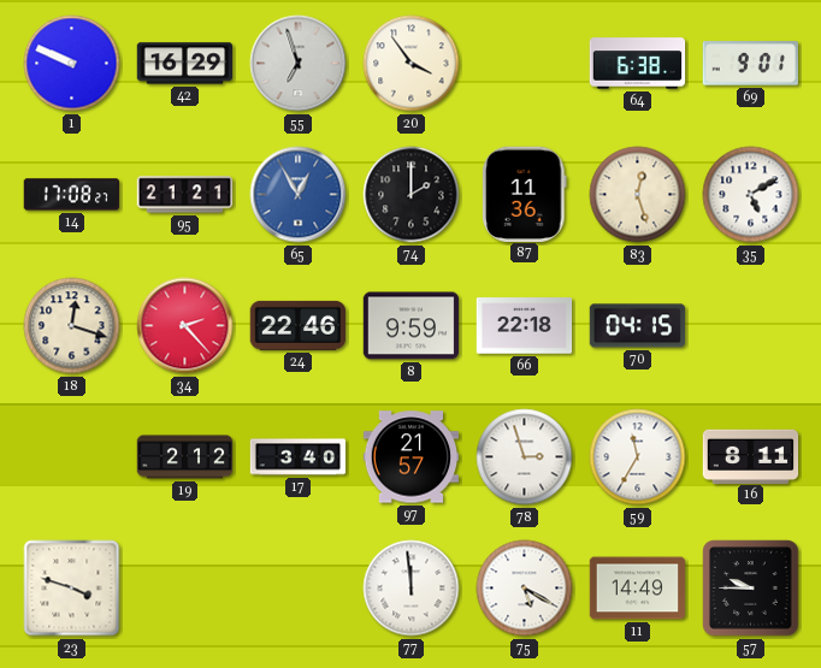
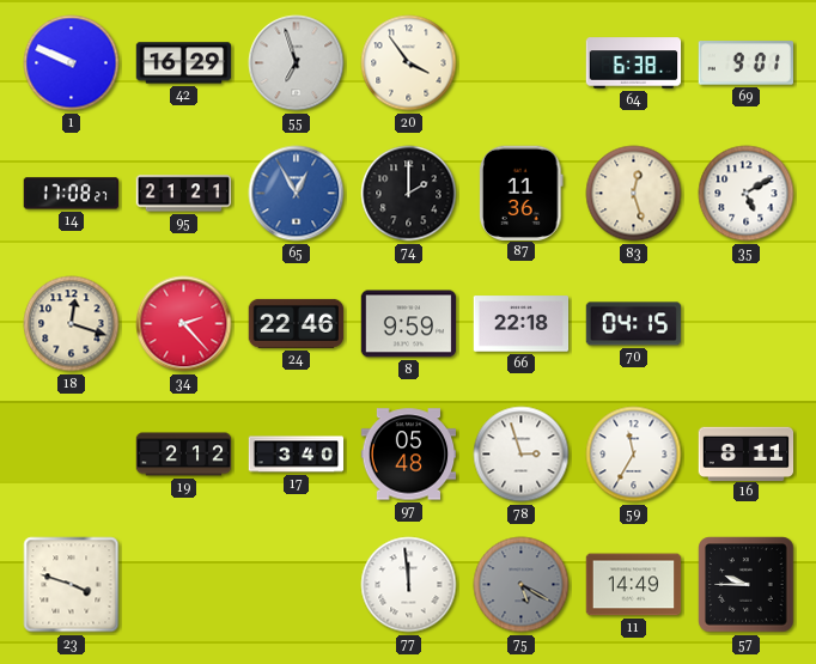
97: 21:57 -> 05:48 (409, 455)
75 dial: white -> grey (522, 585)
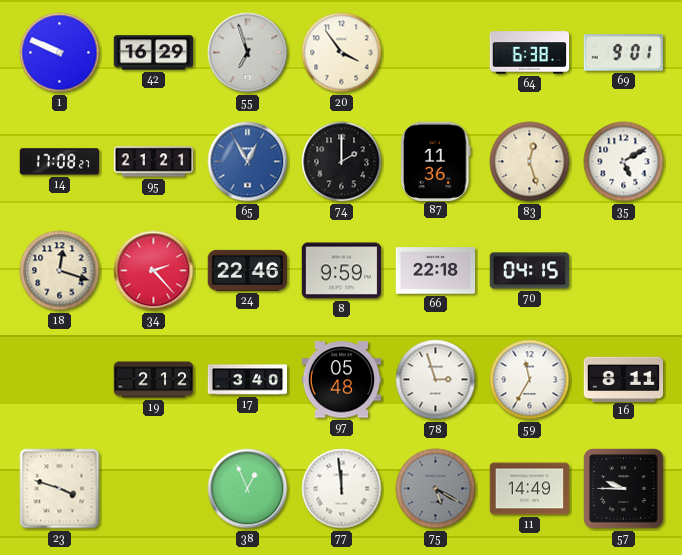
38: none -> 12:56 (248, 489)
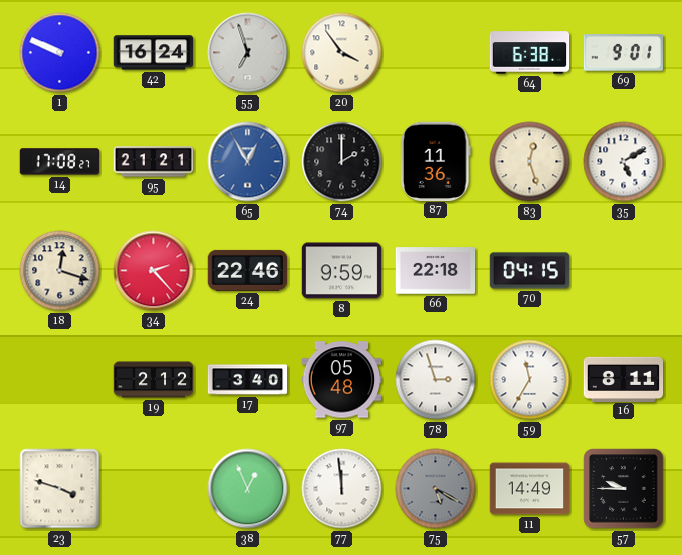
42: 16:29 -> 16:24 (154, 53)
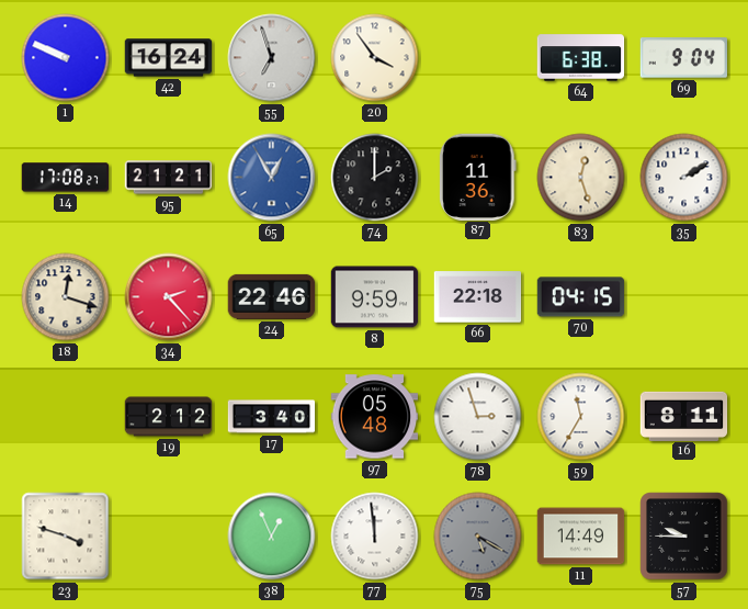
69: 9:01 -> 9:04 (683, 58)
35: 5:10 -> 2:10 (684, 178)
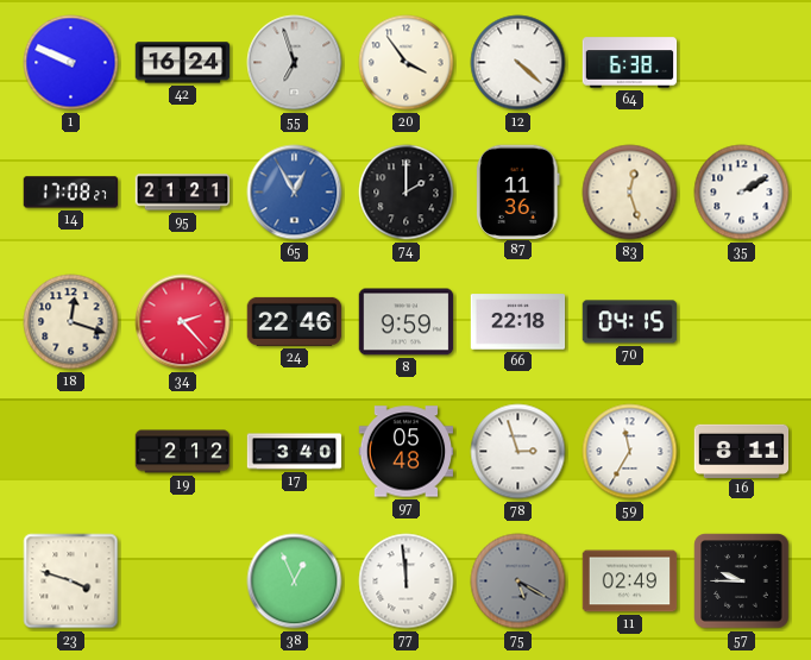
12: none -> 4:22 (518, 63)
69: 9:04 -> none (683, 58)
11: 14:49 -> 02:49 (630, 582)
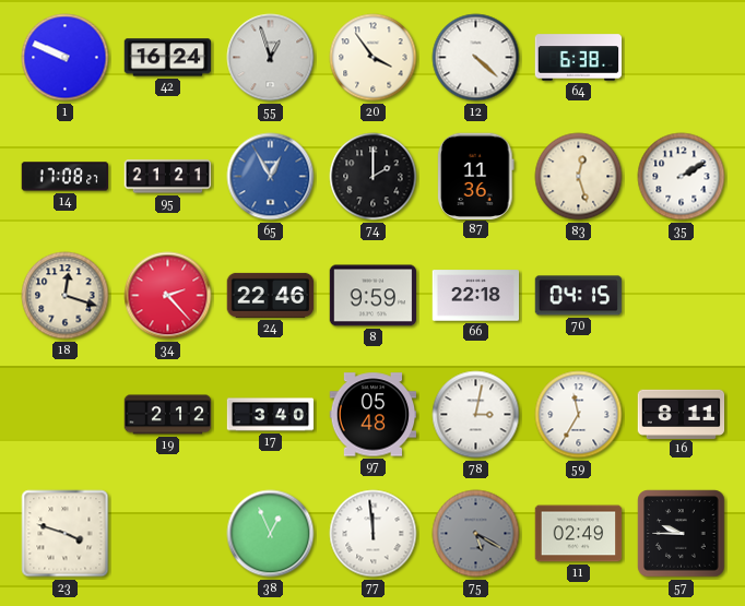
55: 6:57 -> 12:57 (271, 58)
78: 2:57 -> 3:02 (476, 415)
